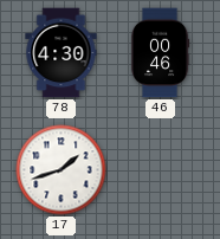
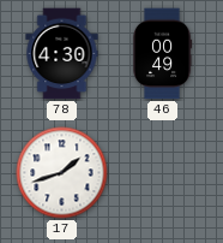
46: 00:46 -> 00:49 (162, 54)
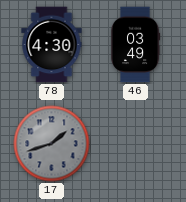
46: 00:49 -> 03:49 (135, 45)
17 dial: white -> grey (52, 144)
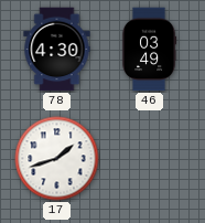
17 dial: grey -> white (57, 159)
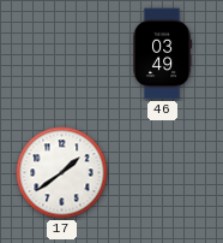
78: 4:30 -> none (57, 50)
17: 1:42 -> 1:39 (62, 173)
